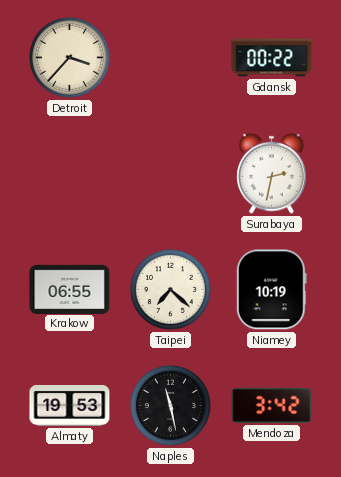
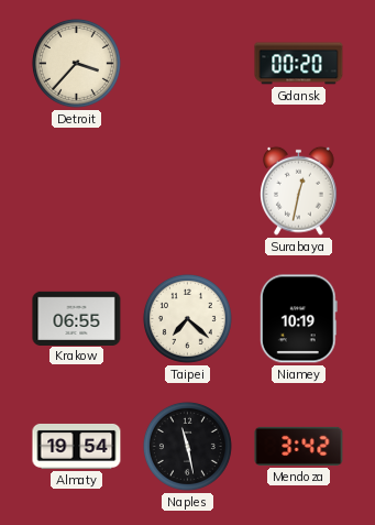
Gdansk: 00:22 -> 00:20 (299, 64)
Surabaya: 2:32 -> 12:32 (299, 190)
Almaty: 19:53 -> 19:54 (77, 446)
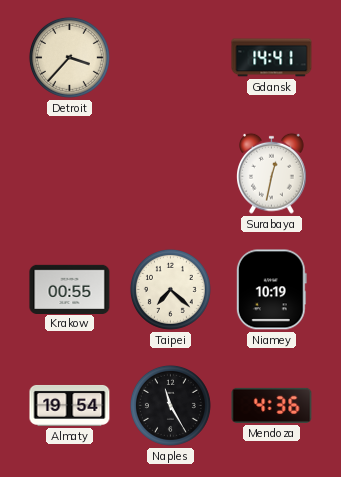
Gdansk: 00:20 -> 14:41 (272, 58)
Krakow: 06:55 -> 00:55 (70, 289)
Naples: 11:28 -> 11:25 (170, 405)
Mendoza: 3:42 -> 4:36 (272, 405)
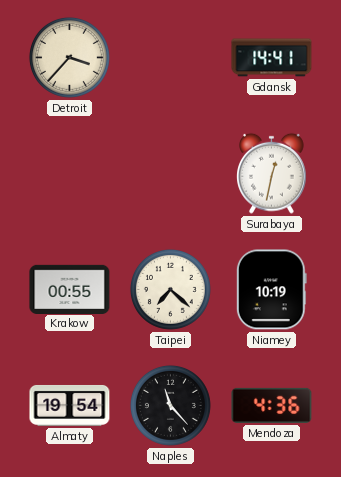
Naples: 11:25 -> 11:23 (170, 405)
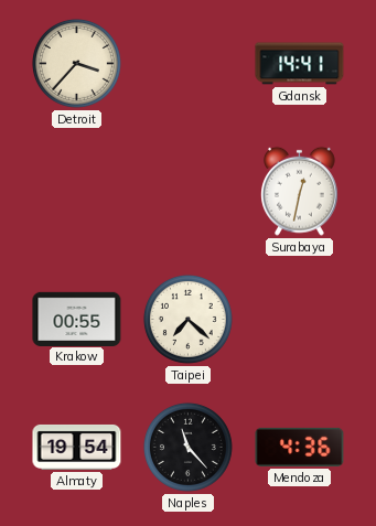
Niamey: 10:19 -> none (271, 290)
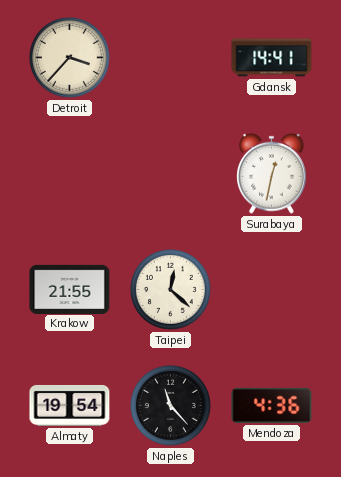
Krakow: 00:55 -> 21:55 (70, 289)
Taipei: 7:22 -> 12:22 (170, 289)
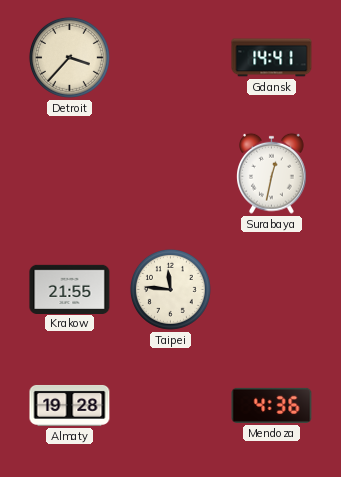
Taipei: 12:22 -> 11:46 (170, 289)
Almaty: 19:54 -> 19:28 (70, 405)
Naples: 11:23 -> none (170, 405)
